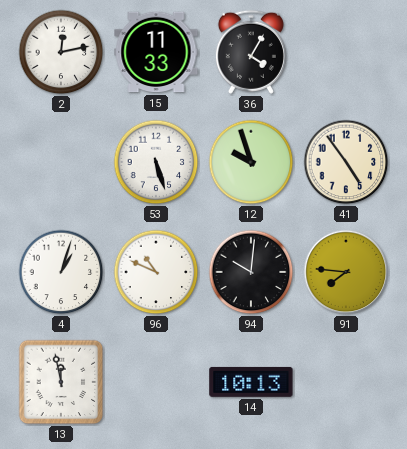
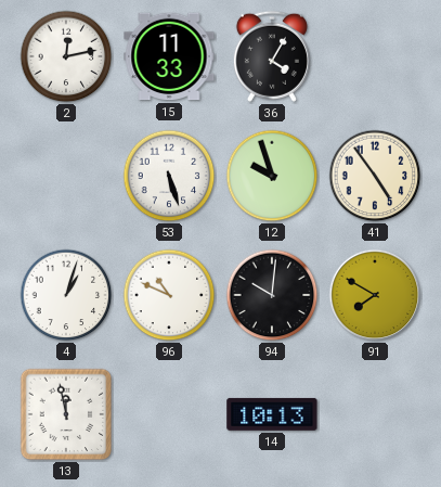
91: 7:46 -> 7:50 (375, 295)
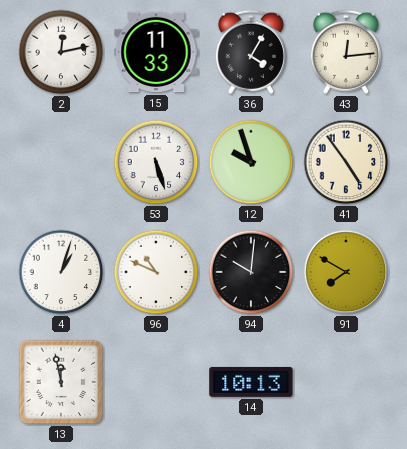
43: none -> 12:14 (346, 52)
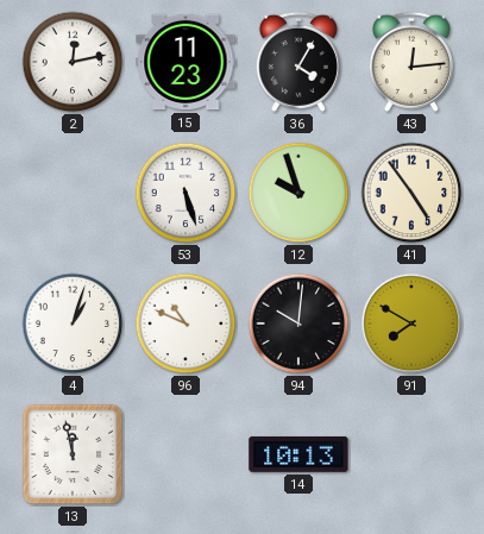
15: 11:33 -> 11:23 (186, 62)
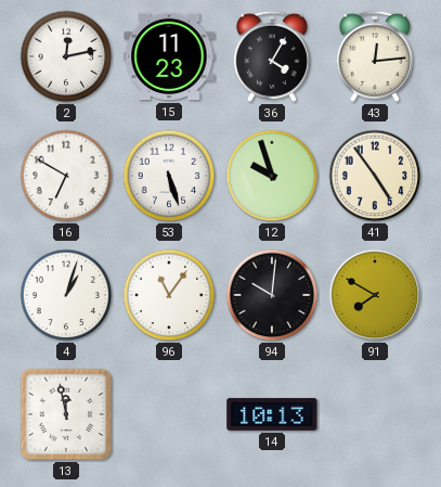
16: none -> 6:50 (66, 176)
96: 10:49 -> 11:06 (169, 295)
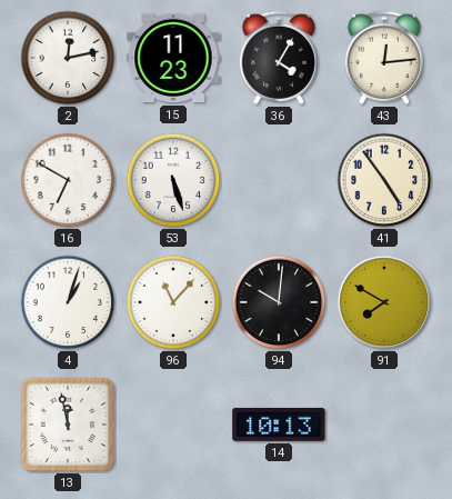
12: 9:57 -> none (272, 176)
96: 11:06 -> 11:07 (173, 302)
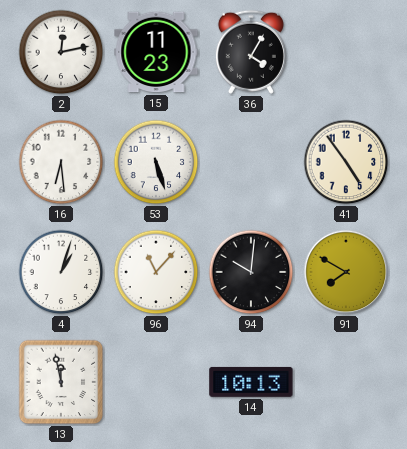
43: 12:14 -> none (384, 58)
16: 6:50 -> 6:29 (61, 162)
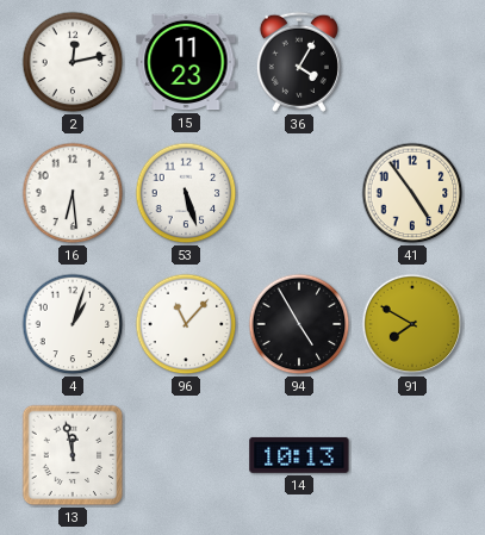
94: 10:01 -> 4:55 (299, 324)
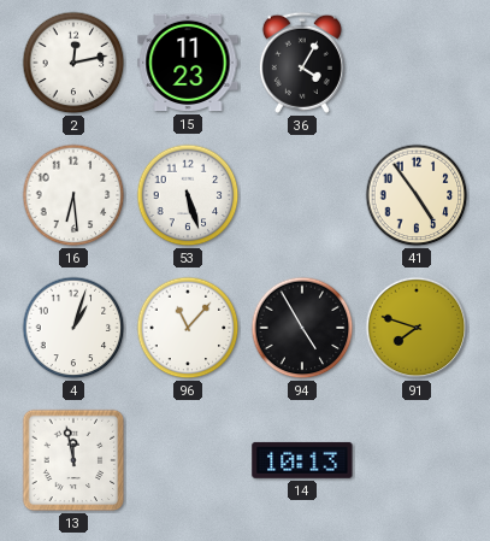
91: 7:50 -> 7:48 (417, 328)
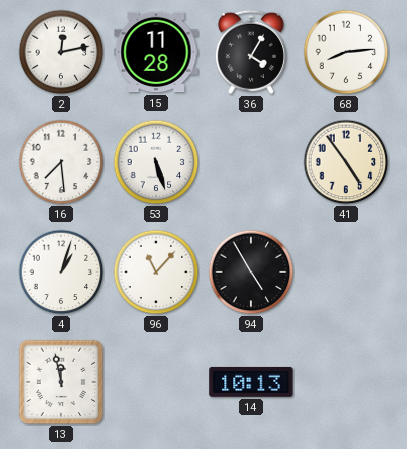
15: 11:23 -> 11:28 (156, 52)
68: none -> 8:14 (346, 52)
16: 6:29 -> 7:29 (61, 162)
91: 7:48 -> none (417, 328)
